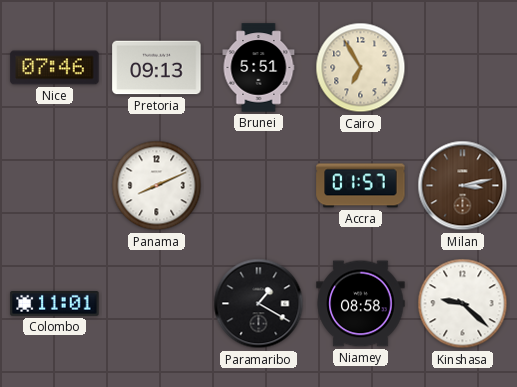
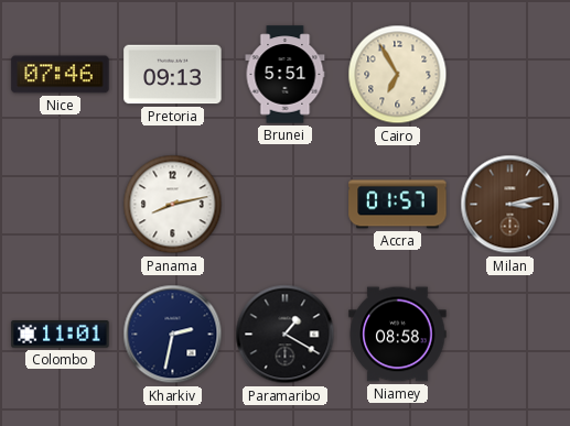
Panama: 8:11 -> 8:13 (173, 205)
Kharkiv: none -> 2:32 (173, 335)
Kinshasa: 9:22 -> none (463, 304)
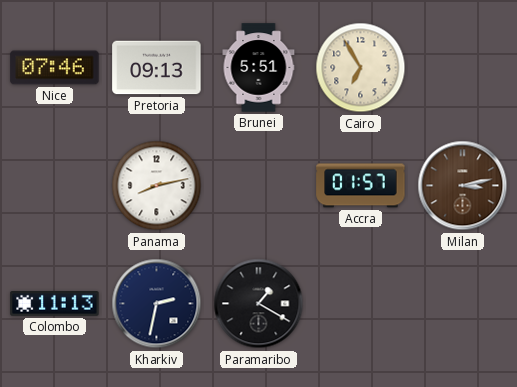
Colombo: 11:01 -> 11:13 (55, 304)
Niamey: 08:58 -> none (398, 335)
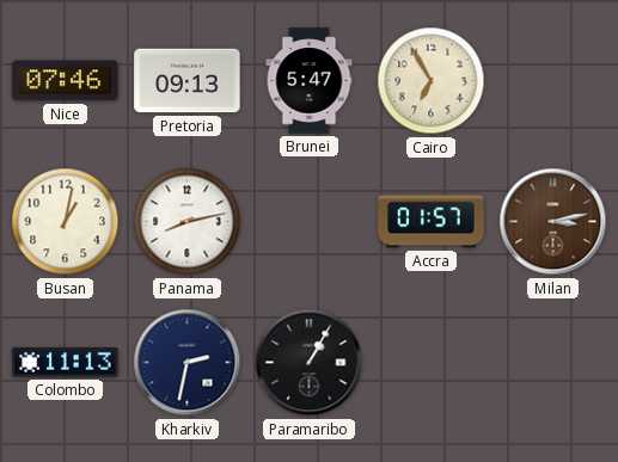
Brunei: 5:51 -> 5:47 (310, 81)
Busan: none -> 1:02 (66, 222)
Paramaribo: 1:20 -> 1:05 (310, 363)
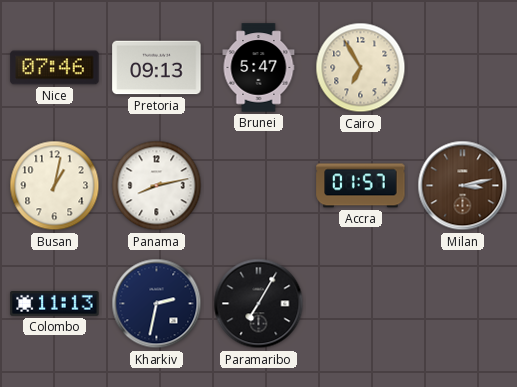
Paramaribo: 1:05 -> 7:05 (259, 304)
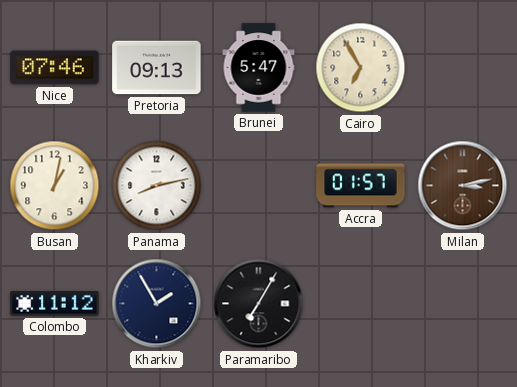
Colombo: 11:13 -> 11:12 (55, 304)
Kharkiv: 2:32 -> 1:55 (157, 304)
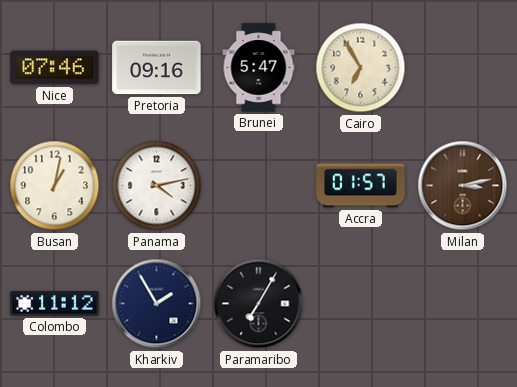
Pretoria: 09:13 -> 09:16 (157, 68)
Panama: 8:13 -> 4:13 (157, 186)
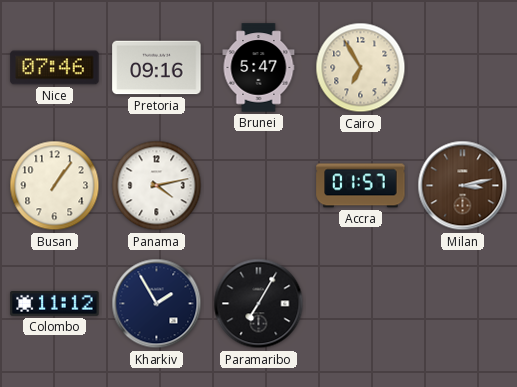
Busan: 1:02 -> 1:06 (55, 186)
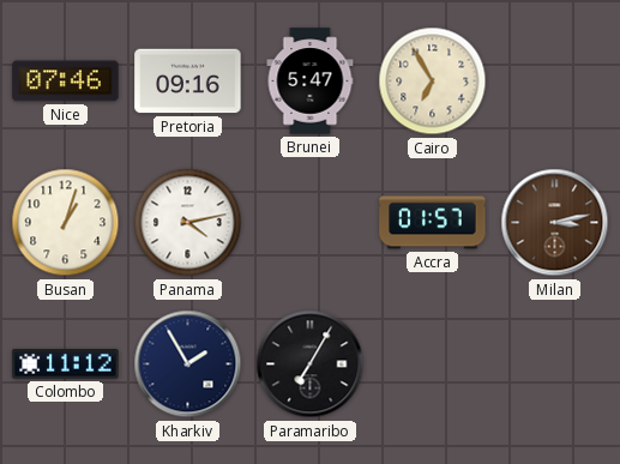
Busan: 1:06 -> 1:03 (66, 223)
